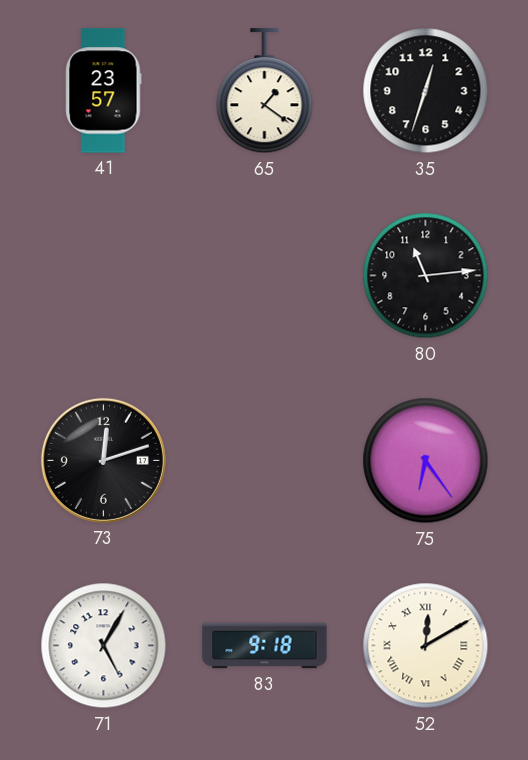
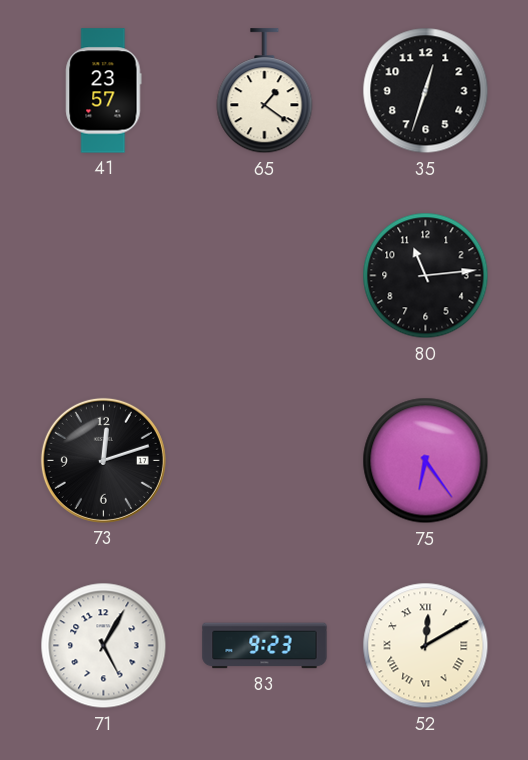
83: 9:18 -> 9:23 (265, 646)
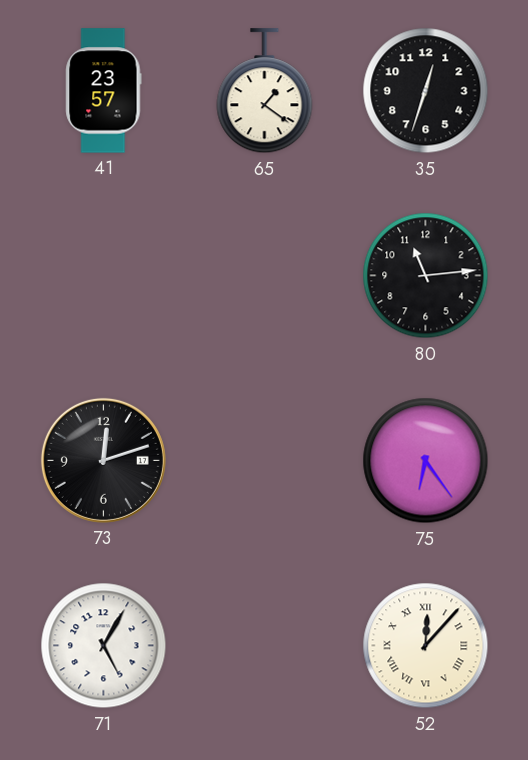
83: 9:23 -> none (265, 646)
52: 12:10 -> 12:07 (426, 646)
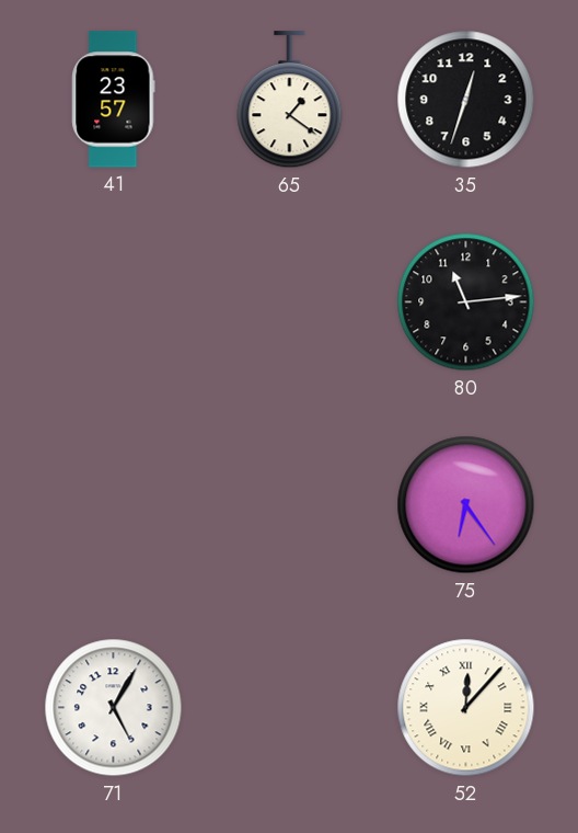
73: 12:12 -> none (103, 460)
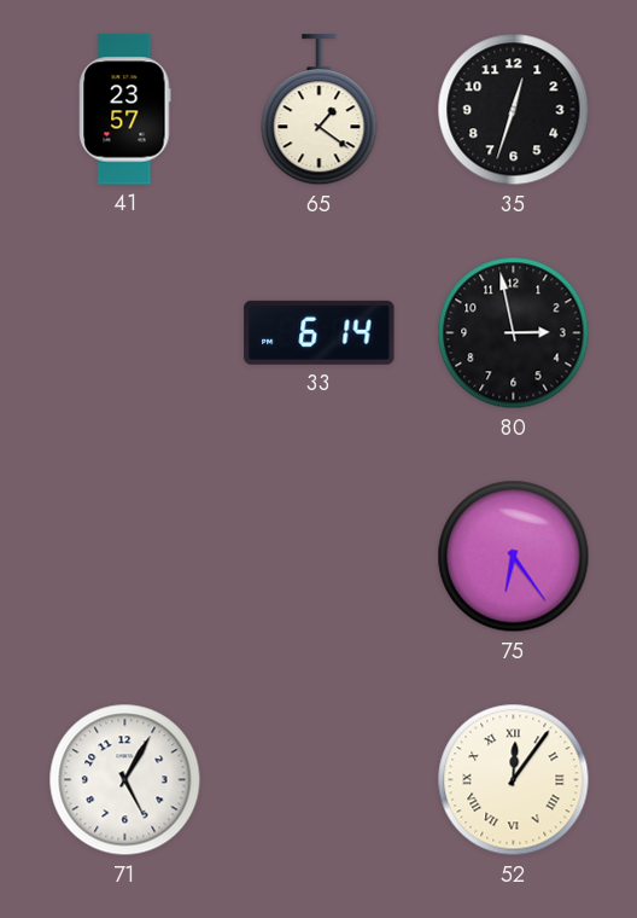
33: none -> 6:14 (320, 332)
80: 11:14 -> 2:58 (514, 333)
52: 12:07 -> 12:06 (514, 780)
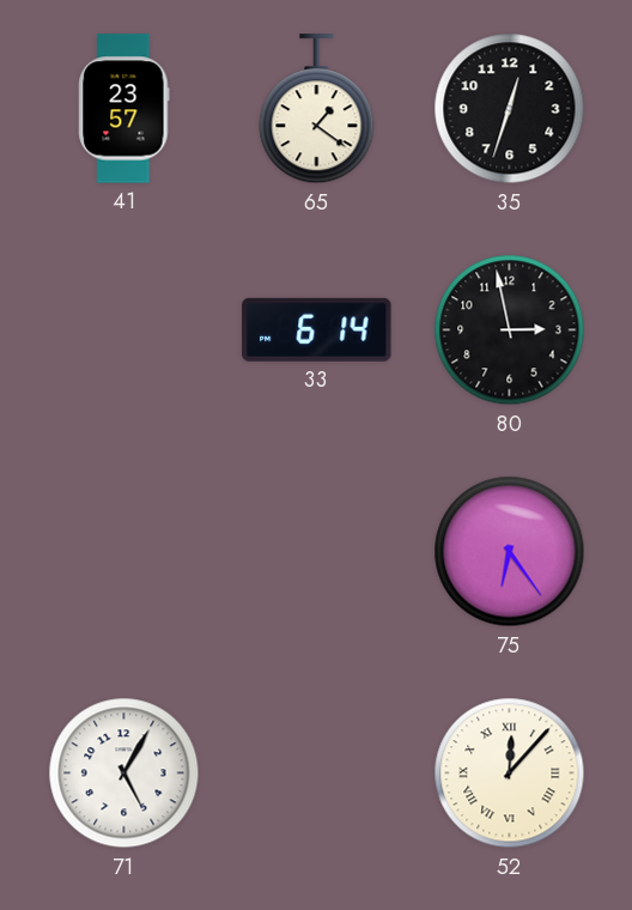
52: 12:06 -> 12:07 (510, 773)
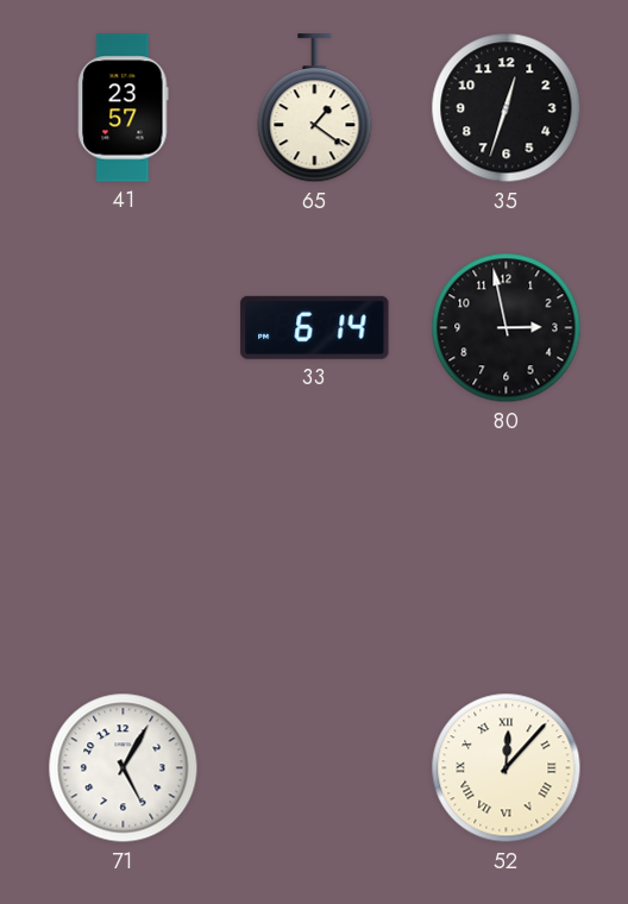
75: 6:24 -> none (510, 552)
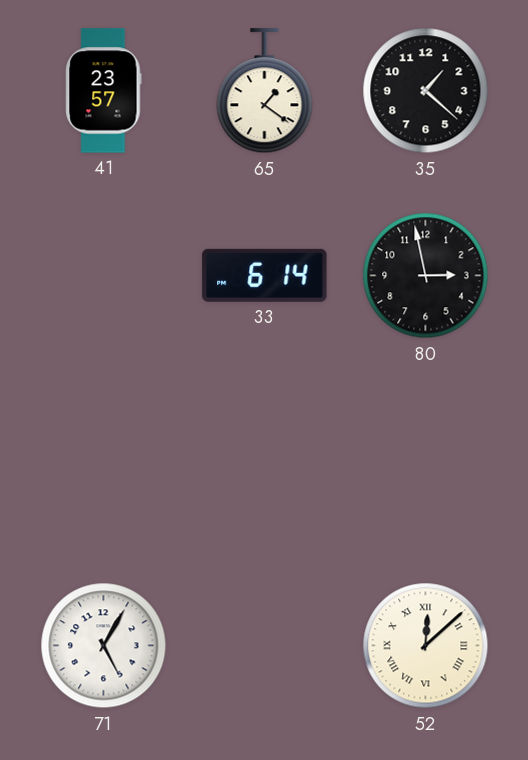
35: 12:33 -> 1:22 (426, 91)
52: 12:07 -> 12:08 (426, 646)
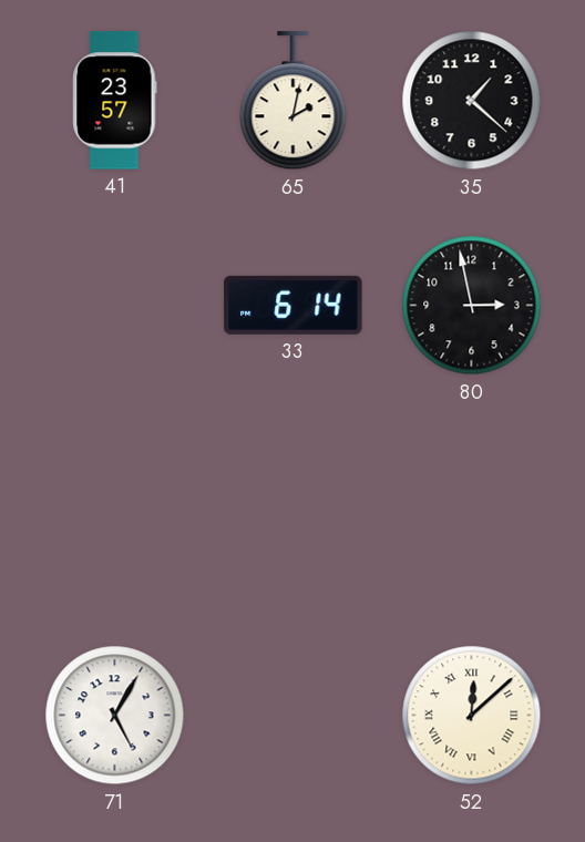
65: 1:21 -> 2:02 (294, 101)
